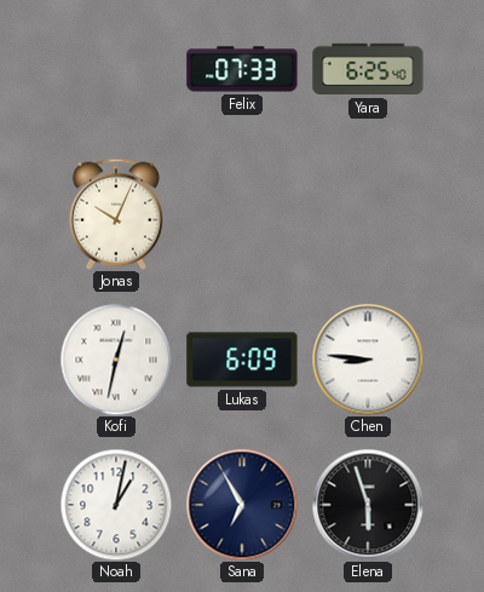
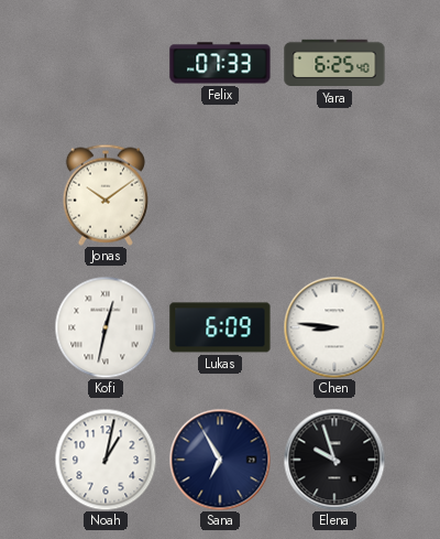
Jonas: 10:04 -> 10:09 (106, 195)
Elena: 5:57 -> 9:57 (334, 460)
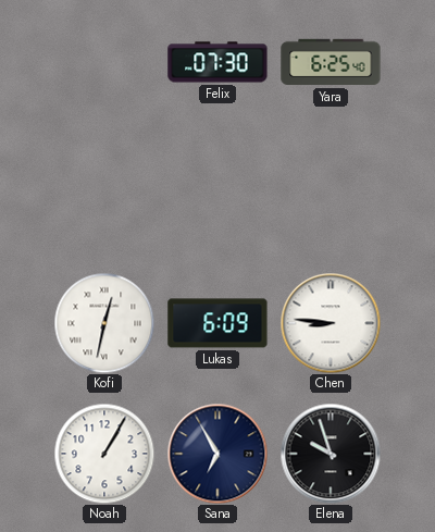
Felix: 07:33 -> 07:30 (217, 62)
Jonas: 10:09 -> none (106, 195)
Noah: 1:02 -> 1:05 (104, 454)
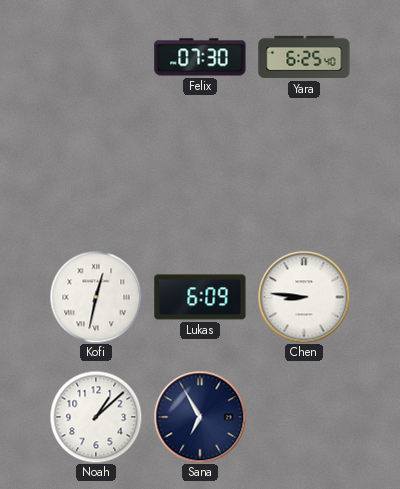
Noah: 1:05 -> 1:08 (96, 417)
Elena: 9:57 -> none (331, 454)
